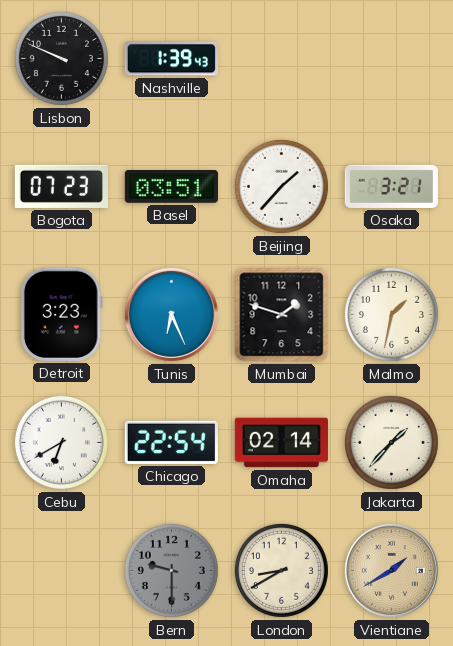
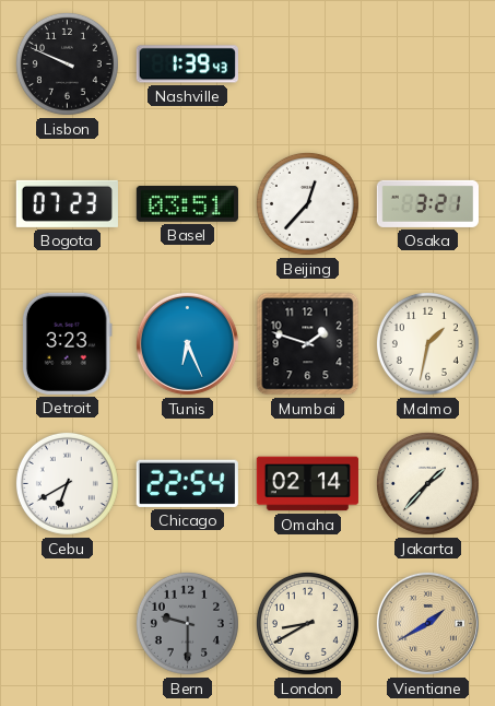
Beijing: 1:37 -> 12:37 (307, 203)
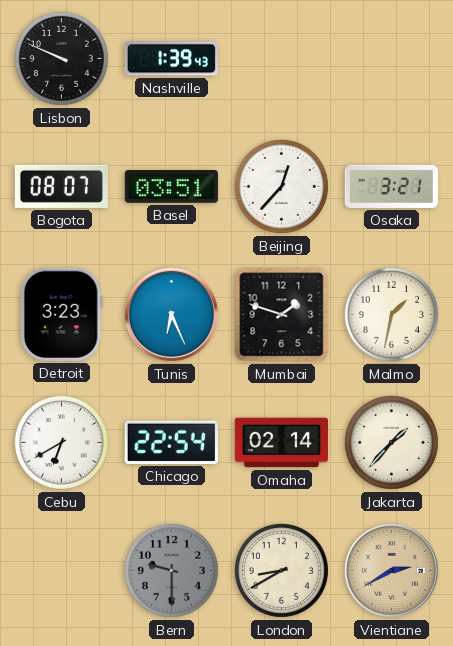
Bogota: 07:23 -> 08:07 (61, 186)
Vientiane: 1:40 -> 2:40 (391, 570)
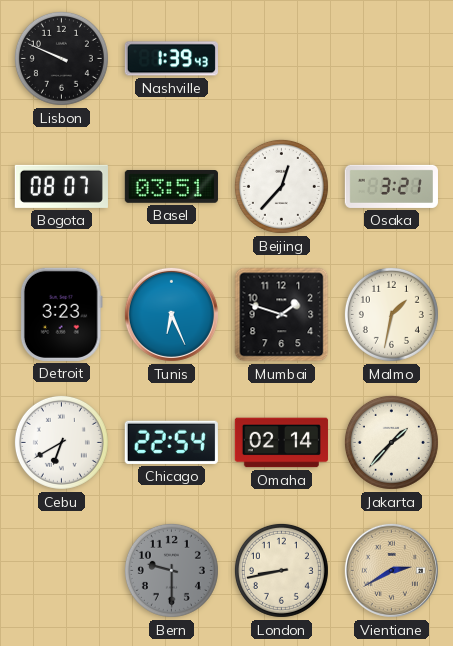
London: 8:40 -> 8:43 (281, 570)
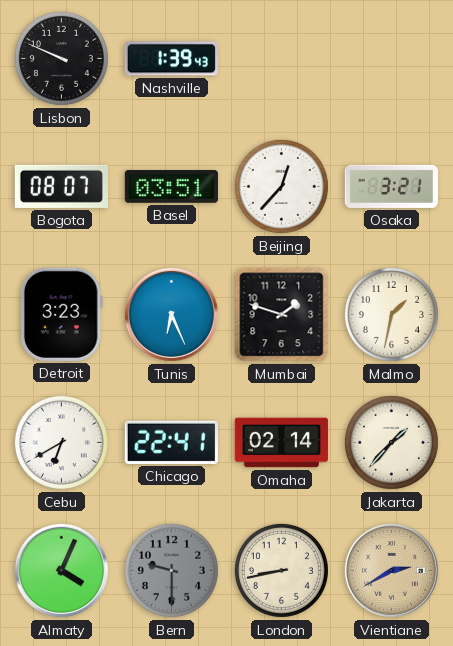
Chicago: 22:54 -> 22:41 (171, 442)
Almaty: none -> 4:04 (61, 570)
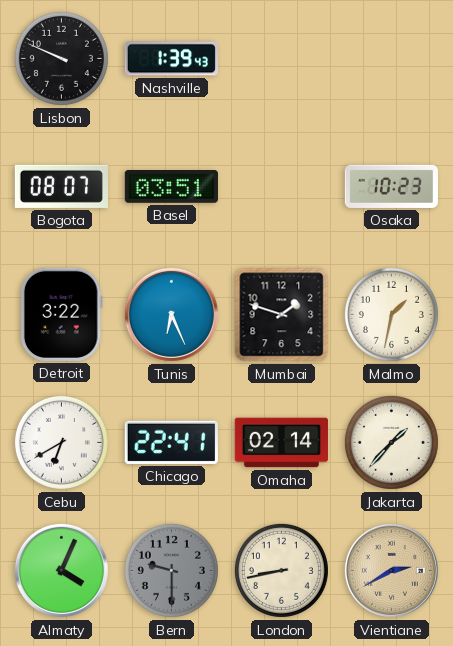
Beijing: 12:37 -> none (281, 186)
Osaka: 3:21 -> 10:23 (391, 186)
Detroit: 3:23 -> 3:22 (61, 314)
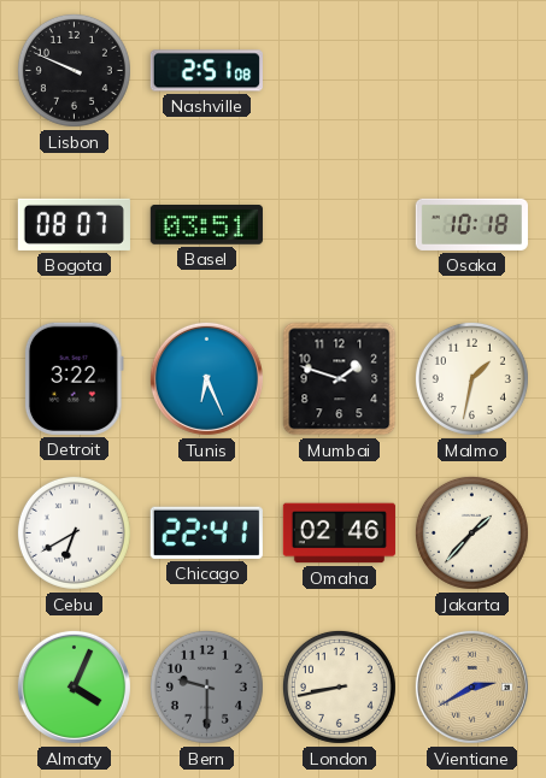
Nashville: 1:39 -> 2:51 (206, 71)
Osaka: 10:23 -> 10:18 (471, 224)
Omaha: 02:14 -> 02:46 (339, 534)
